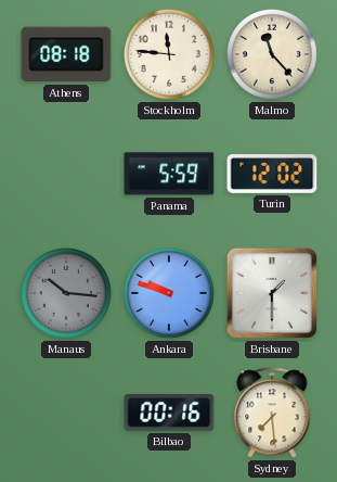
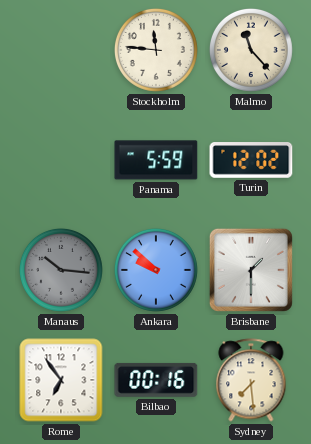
Athens: 08:18 -> none (66, 54)
Ankara: 9:48 -> 9:52 (156, 270)
Rome: none -> 6:54 (61, 380)
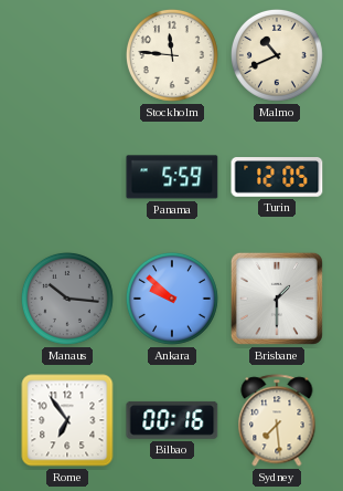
Malmo: 11:23 -> 10:41 (277, 55)
Turin: 12:02 -> 12:05 (277, 177)
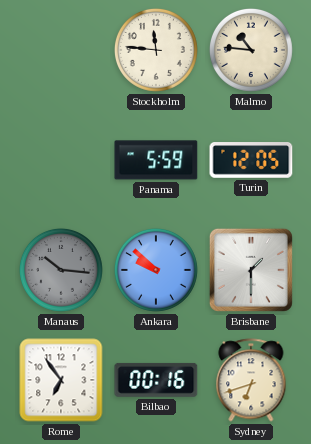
Malmo: 10:41 -> 10:46 (251, 50)
Sydney: 7:29 -> 6:42 (251, 380)
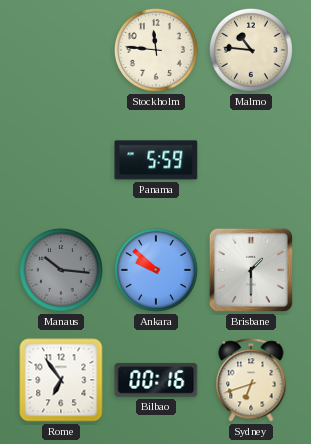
Turin: 12:05 -> none (251, 160)
